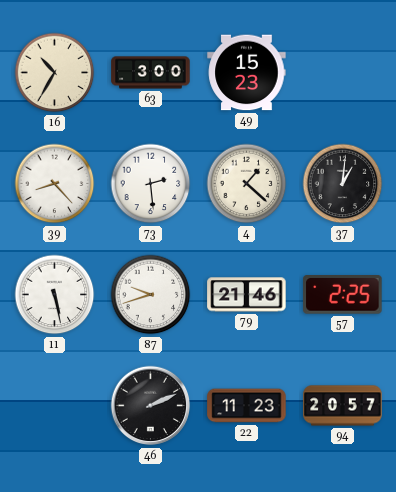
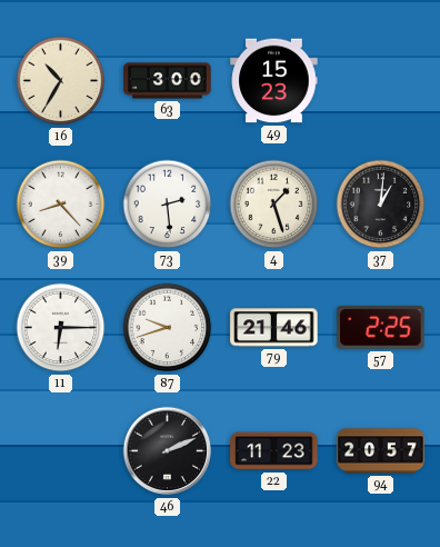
4: 1:22 -> 1:27 (274, 205)
11: 5:28 -> 6:15 (61, 328)
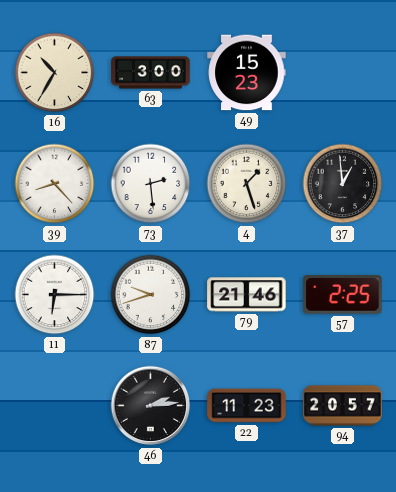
37: 1:01 -> 12:59 (343, 184)
46: 2:11 -> 2:14 (151, 406)
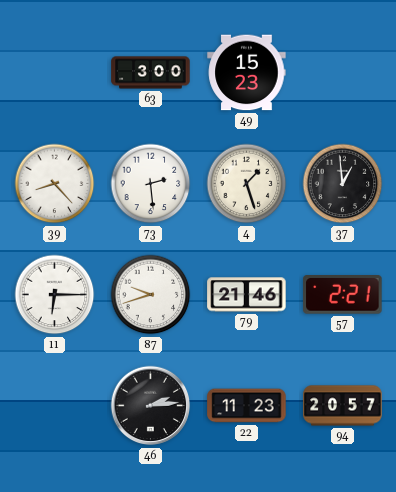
16: 10:35 -> none (55, 73)
57: 2:25 -> 2:21 (343, 295)
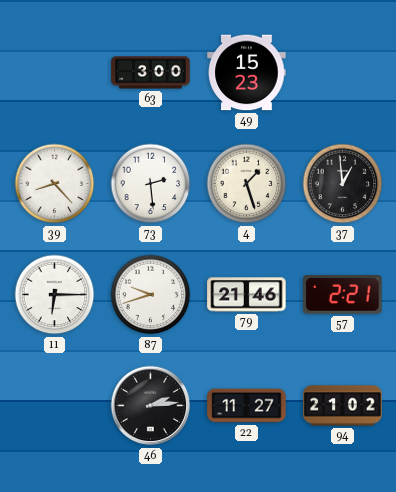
22: 11:23 -> 11:27 (247, 406)
94: 20:57 -> 21:02 (343, 406)
